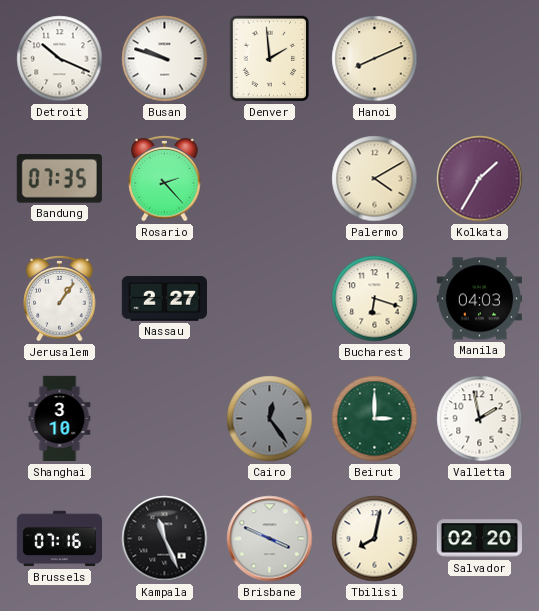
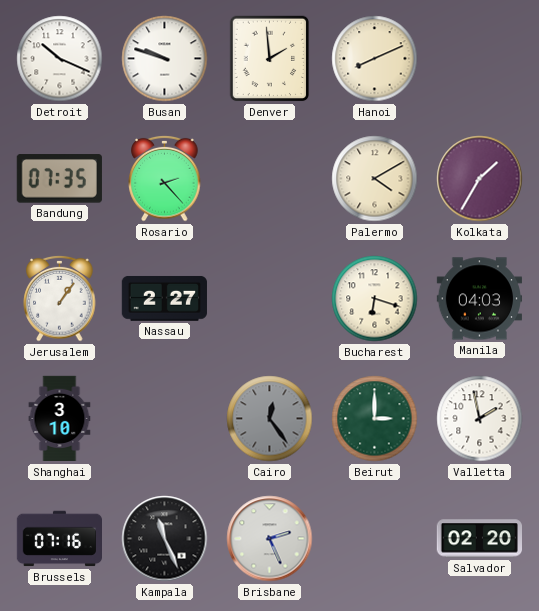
Brisbane: 3:49 -> 2:26 (270, 539)
Tbilisi: 8:02 -> none (375, 539)
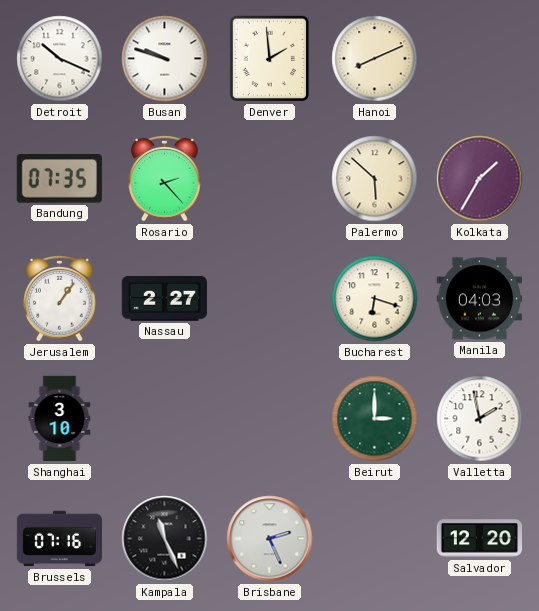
Palermo: 4:10 -> 5:52 (375, 179)
Cairo: 12:24 -> none (270, 419)
Salvador: 02:20 -> 12:20 (479, 539)
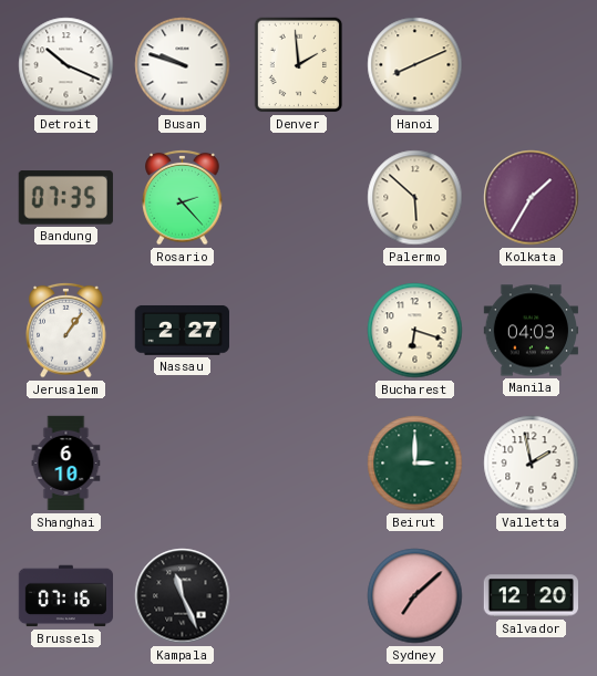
Shanghai: 3:10 -> 6:10 (66, 464)
Brisbane: 2:26 -> none (270, 539)
Sydney: none -> 7:08 (415, 596)
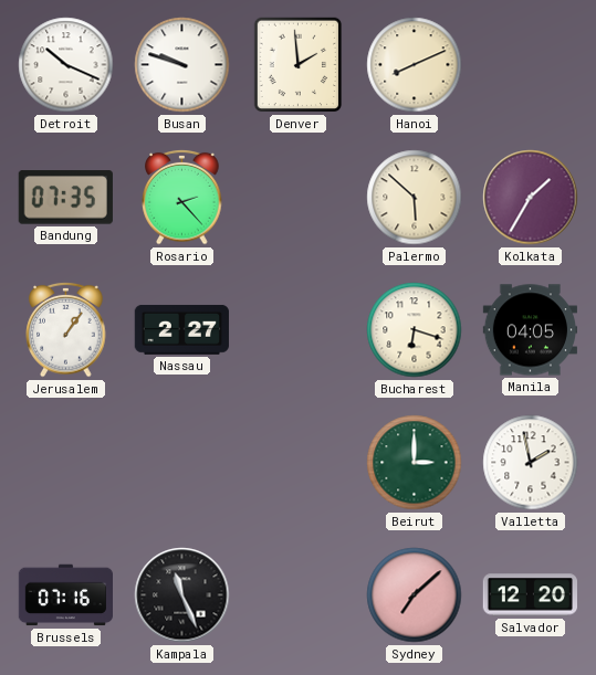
Manila: 04:03 -> 04:05 (530, 330)
Shanghai: 6:10 -> none (66, 464)
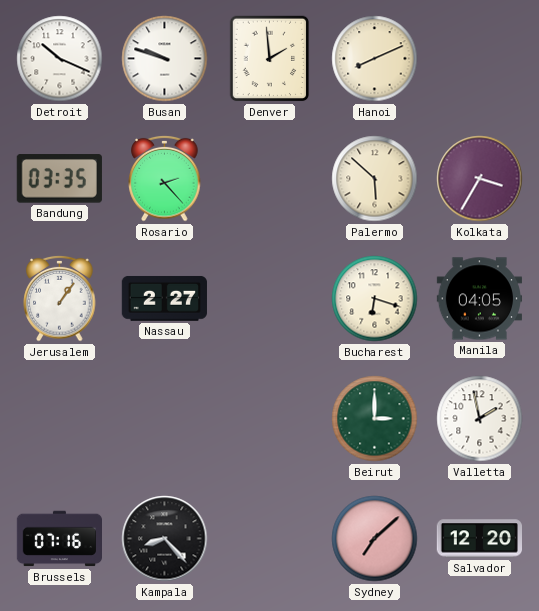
Bandung: 07:35 -> 03:35 (59, 179)
Kolkata: 1:35 -> 3:35 (480, 179)
Kampala: 11:26 -> 8:23 (165, 539)
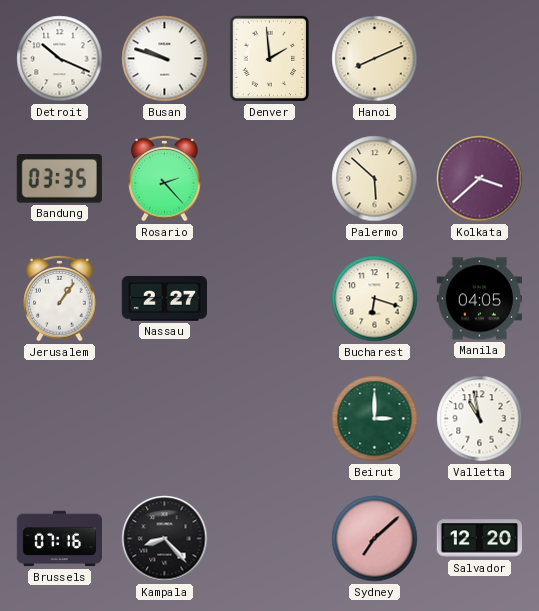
Kolkata: 3:35 -> 3:38 (480, 179)
Valletta: 1:58 -> 10:58 (480, 419)
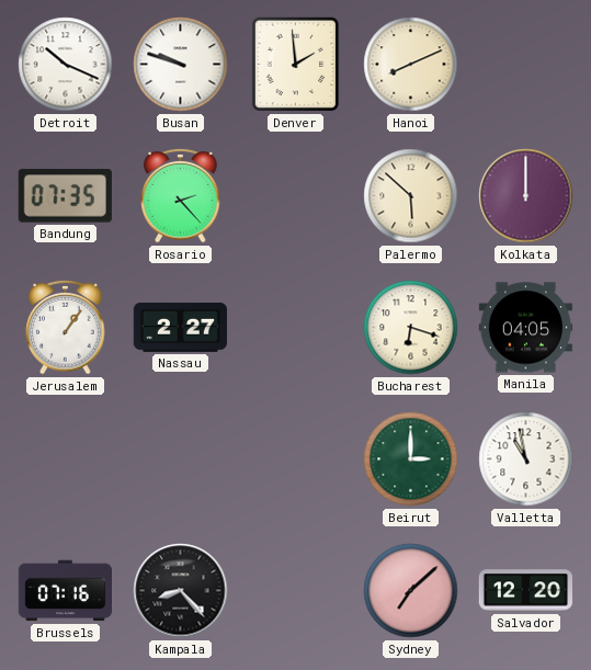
Bandung: 03:35 -> 07:35 (65, 196)
Kolkata: 3:38 -> 12:00 (526, 196)
